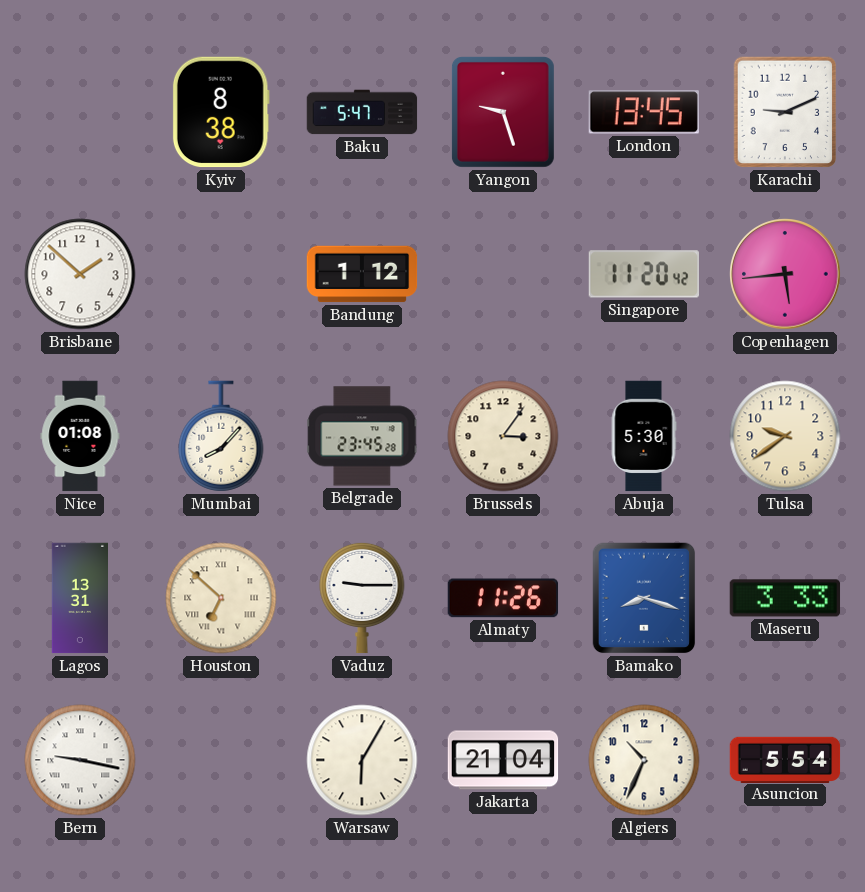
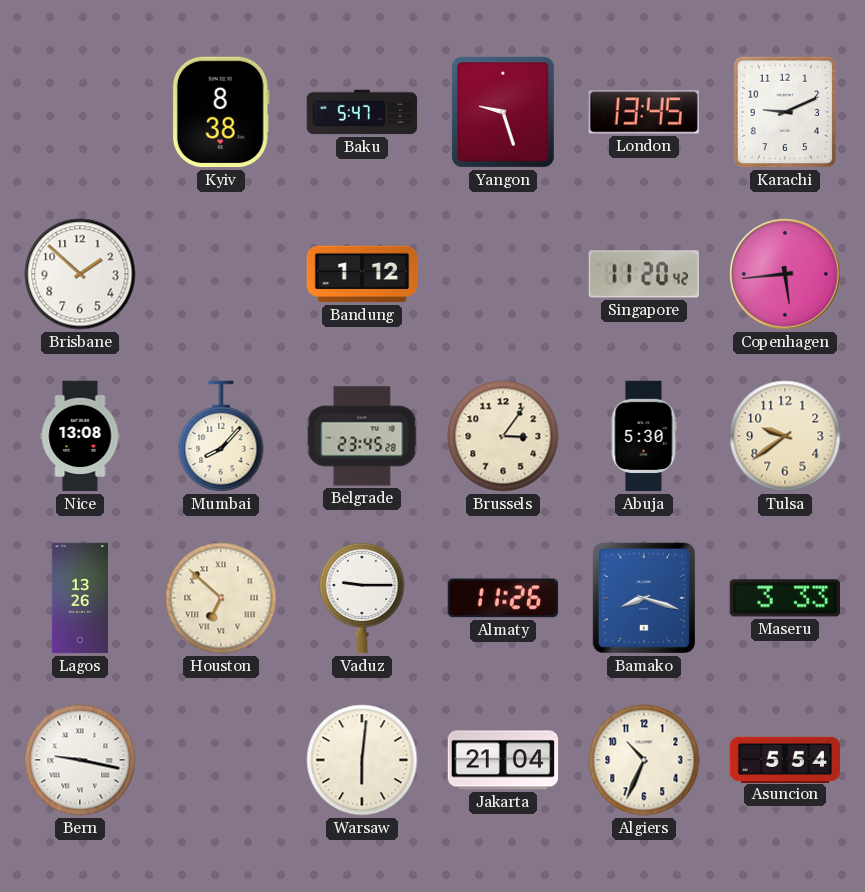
Nice: 01:08 -> 13:08 (80, 436)
Lagos: 13:31 -> 13:26 (79, 598)
Warsaw: 6:05 -> 6:01 (362, 760)
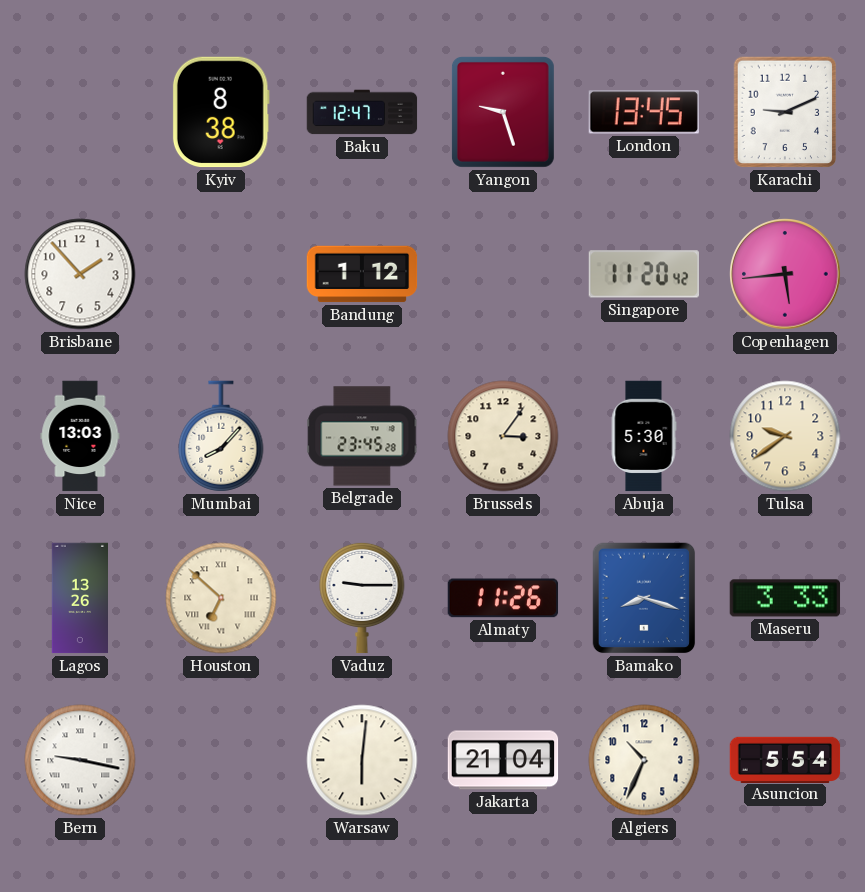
Baku: 5:47 -> 12:47 (362, 112)
Brisbane: 1:52 -> 1:53 (80, 274)
Nice: 13:08 -> 13:03 (80, 436)
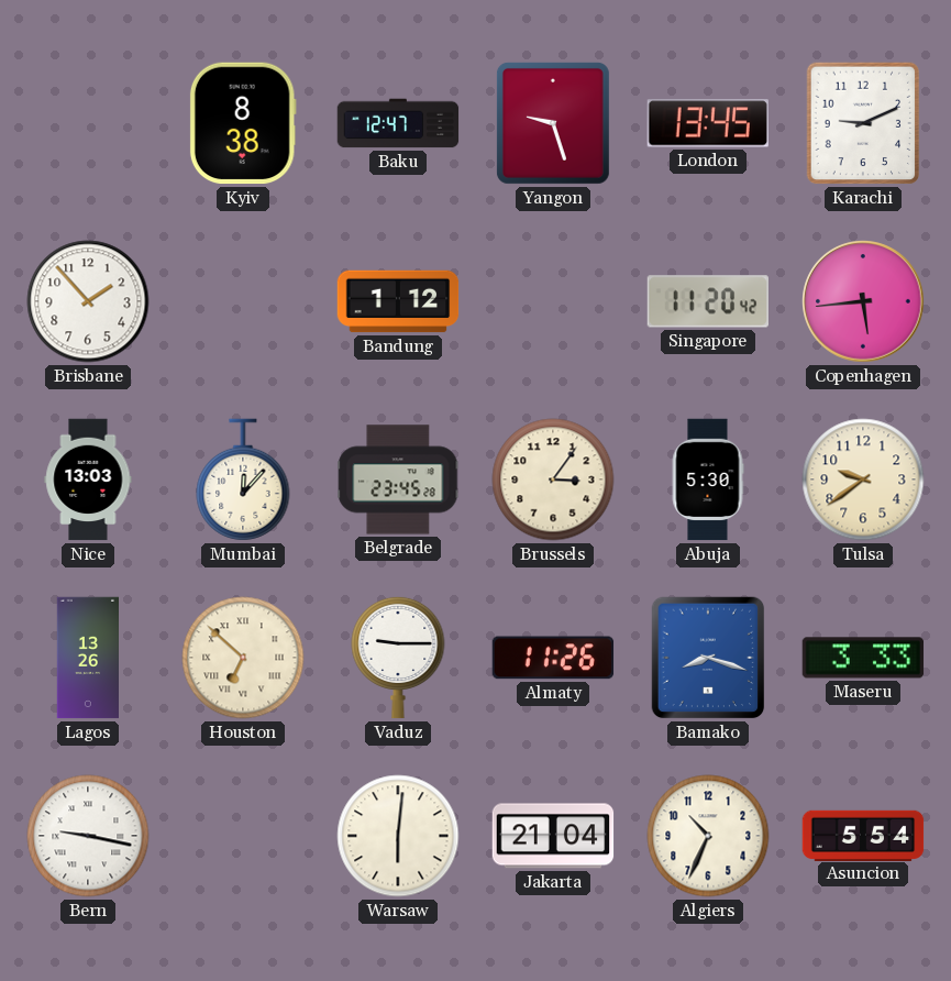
Mumbai: 8:07 -> 12:07 (243, 480)
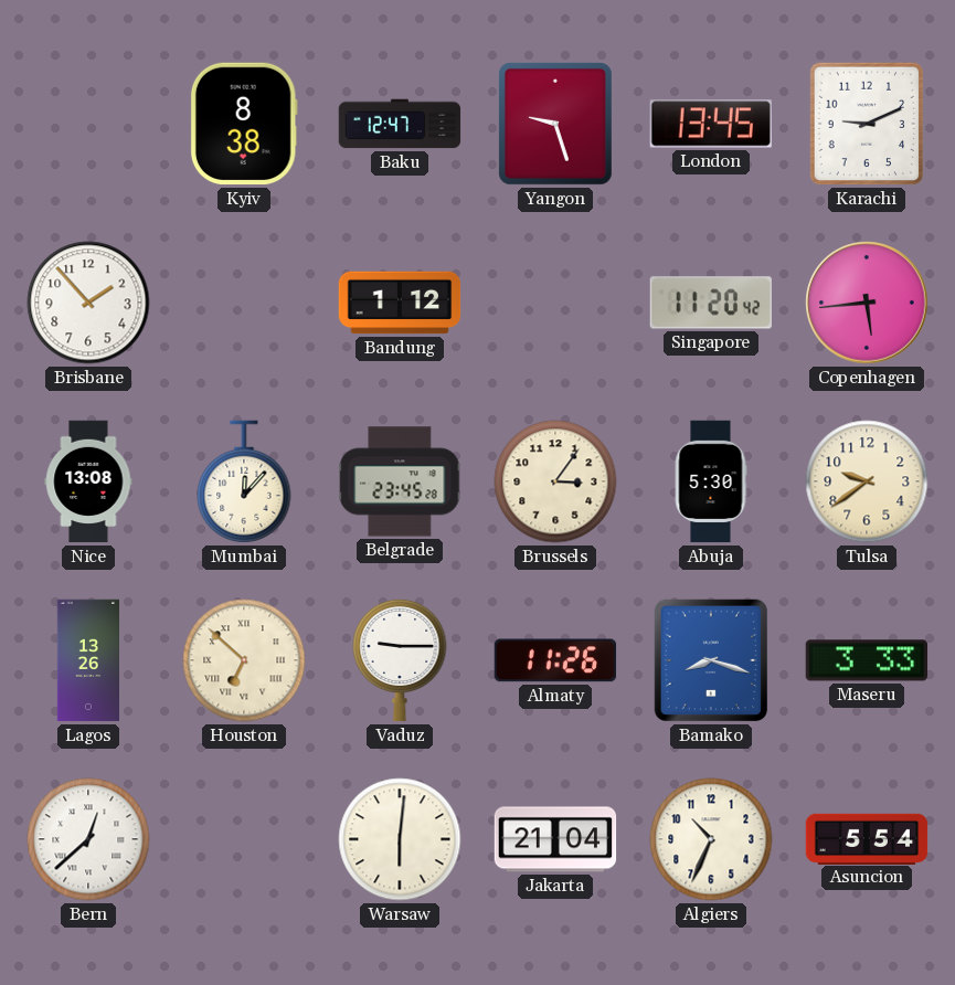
Nice: 13:03 -> 13:08 (88, 481)
Bern: 9:17 -> 12:38 (88, 839)
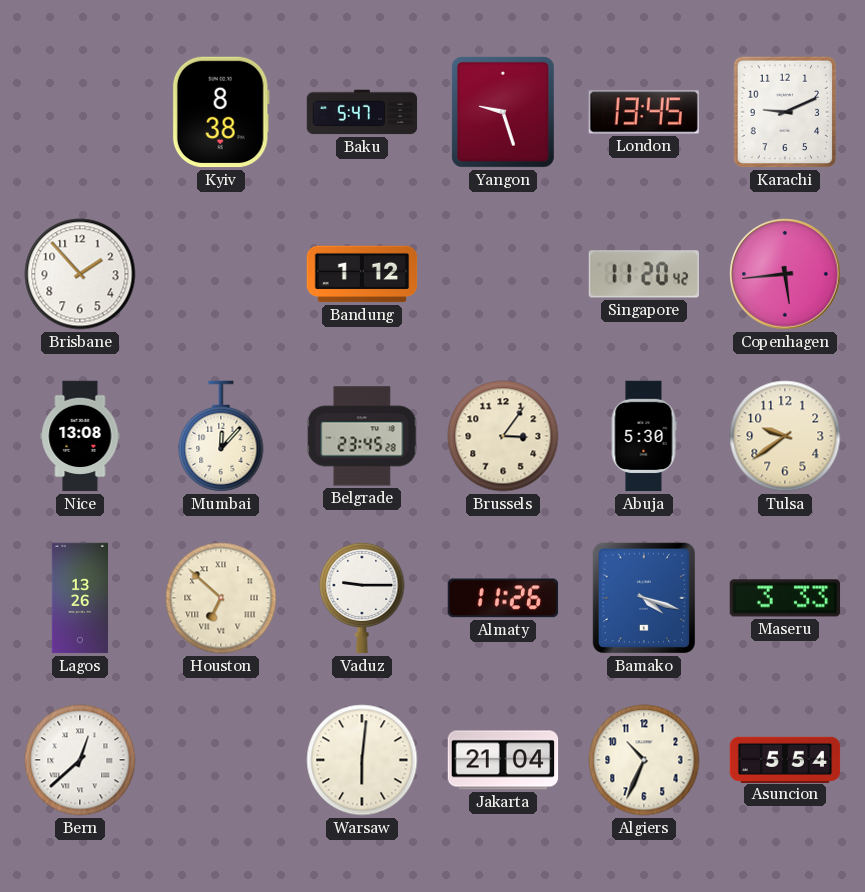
Baku: 12:47 -> 5:47 (362, 112)
Bamako: 8:18 -> 4:18 (644, 598)
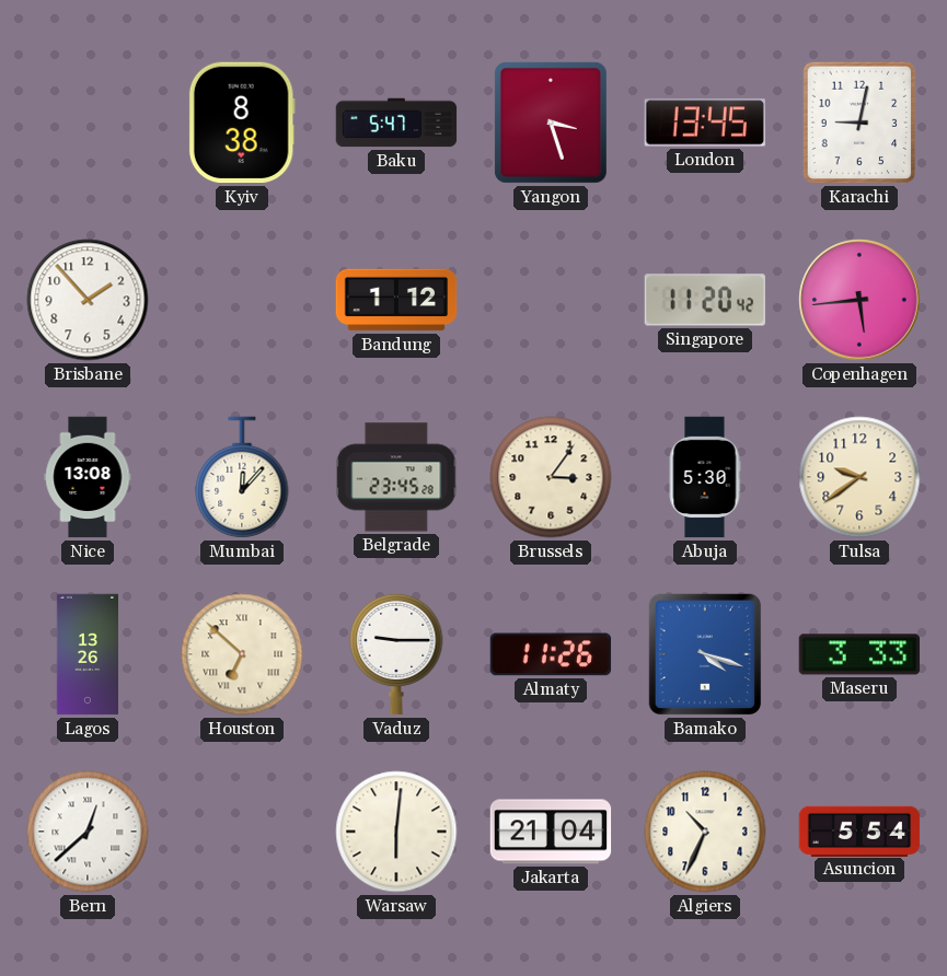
Yangon: 9:27 -> 3:27 (551, 123)
Karachi: 9:11 -> 9:02 (859, 123)
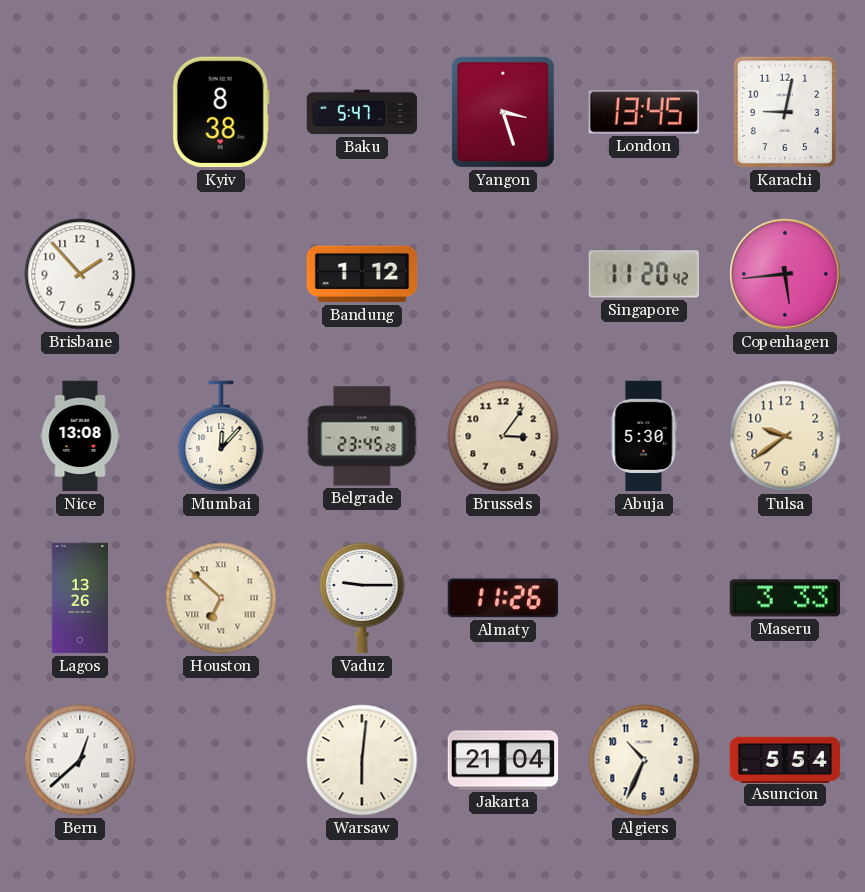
Bamako: 4:18 -> none (705, 654)
